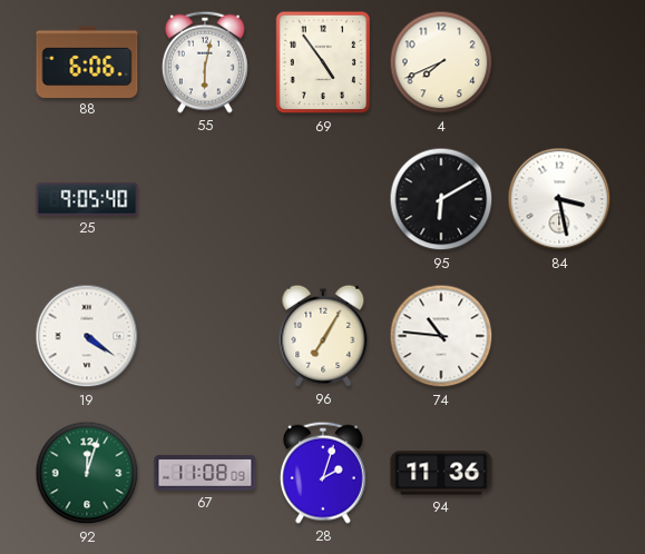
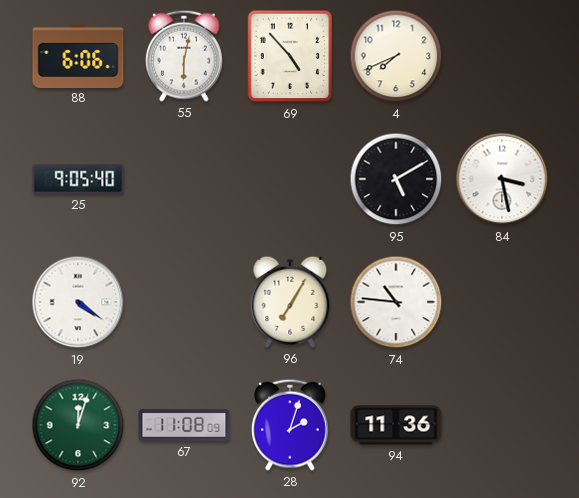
69: 4:54 -> 4:53 (290, 56)
95: 6:10 -> 5:10 (396, 179)
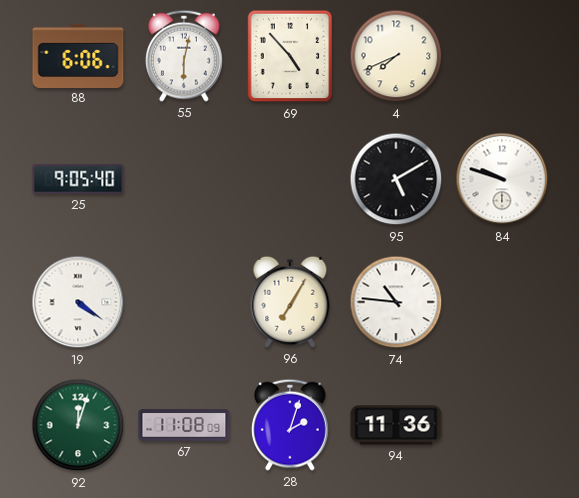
84: 3:28 -> 9:48 (502, 179)
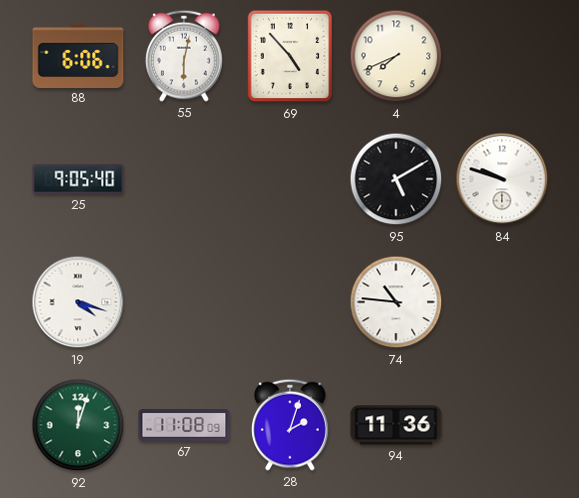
19: 4:21 -> 4:18 (78, 302)
96: 7:05 -> none (290, 302)
